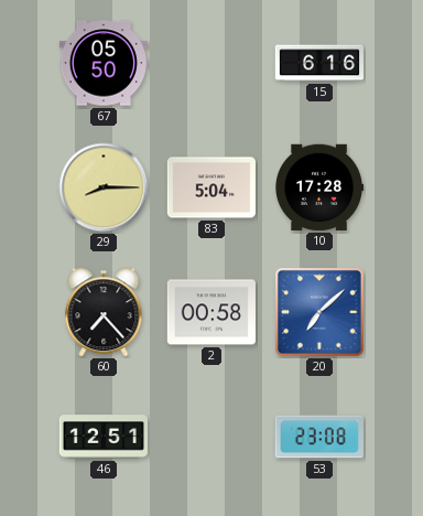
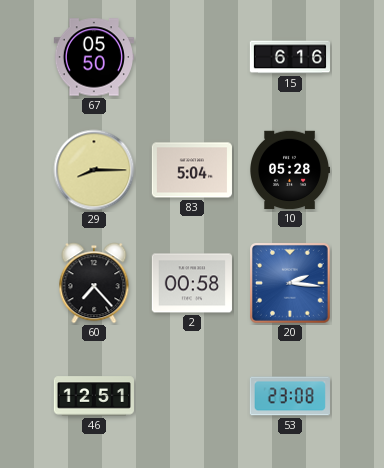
10: 17:28 -> 05:28 (290, 170)
20: 7:08 -> 2:16 (291, 284)
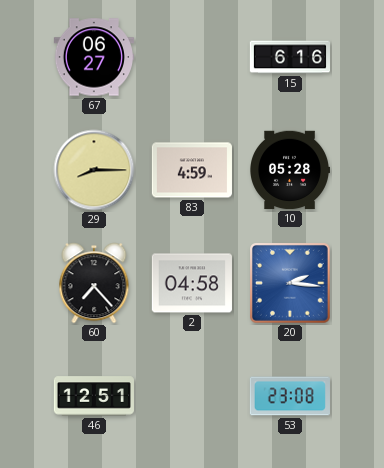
67: 05:50 -> 06:27 (93, 57)
83: 5:04 -> 4:59 (192, 170)
2: 00:58 -> 04:58 (192, 283)
